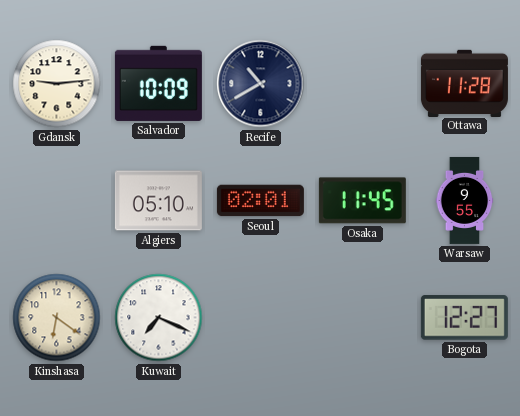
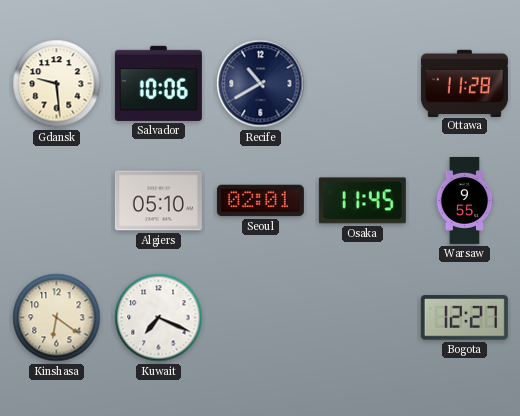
Gdansk: 9:14 -> 9:29 (57, 84)
Salvador: 10:09 -> 10:06 (158, 83)
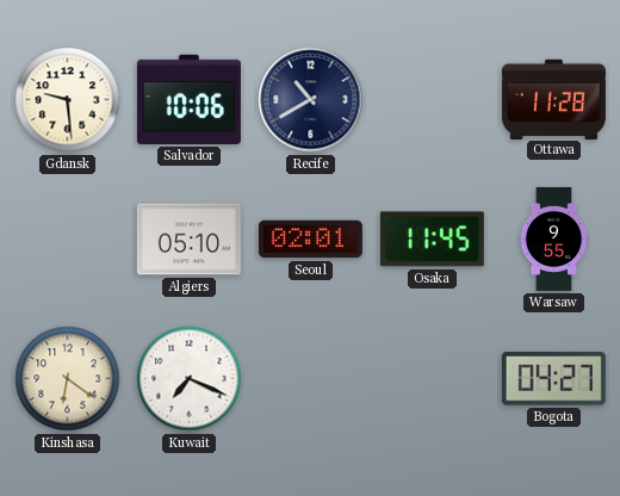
Bogota: 12:27 -> 04:27 (553, 379)
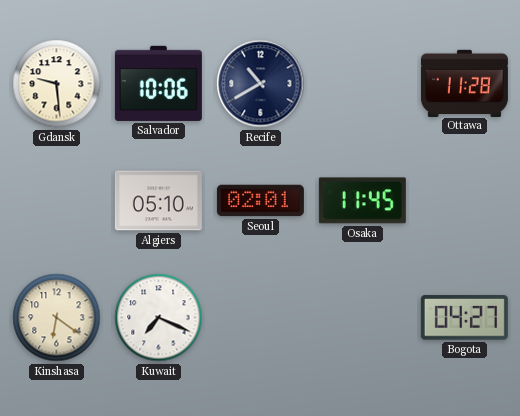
Warsaw: 9:55 -> none (554, 238)
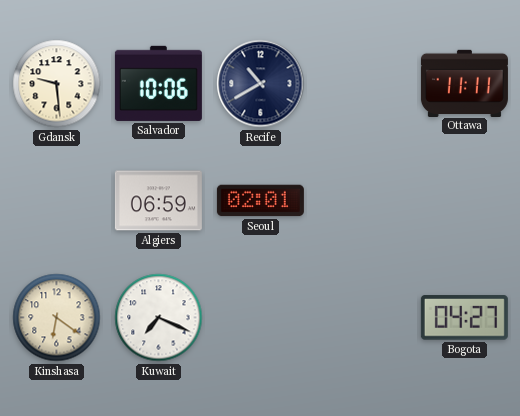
Ottawa: 11:28 -> 11:11 (464, 83)
Algiers: 05:10 -> 06:59 (158, 201)
Osaka: 11:45 -> none (362, 201)
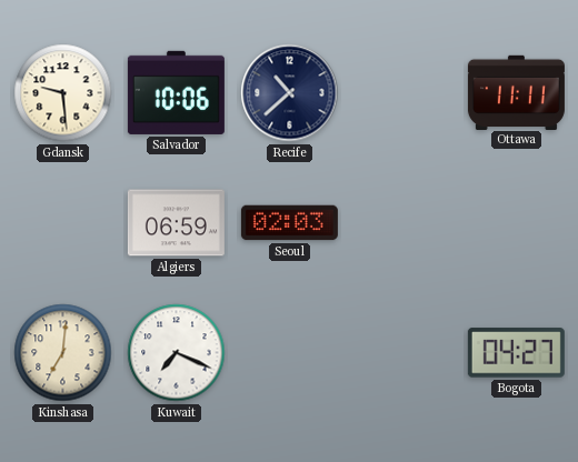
Recife: 10:40 -> 10:38 (290, 93)
Seoul: 02:01 -> 02:03 (289, 223)
Kinshasa: 6:21 -> 7:01 (63, 353)
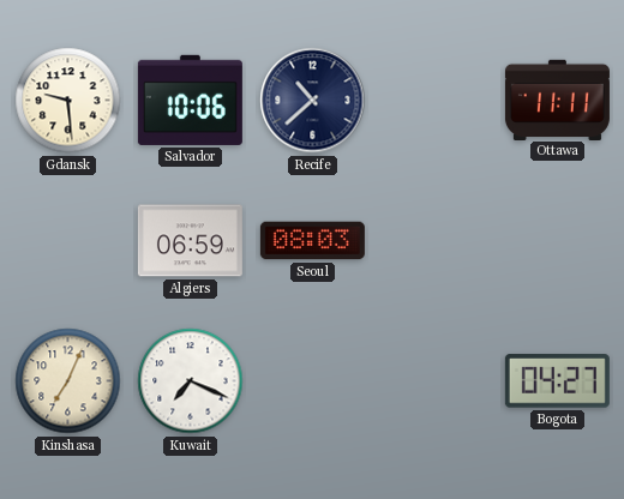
Seoul: 02:03 -> 08:03 (312, 241)
Kinshasa: 7:01 -> 7:04 (68, 381)
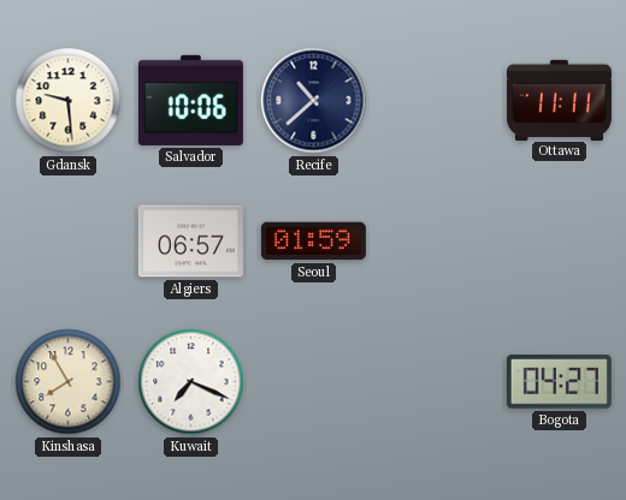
Algiers: 06:59 -> 06:57 (190, 242)
Seoul: 08:03 -> 01:59 (313, 242)
Kinshasa: 7:04 -> 7:55 (69, 382)
